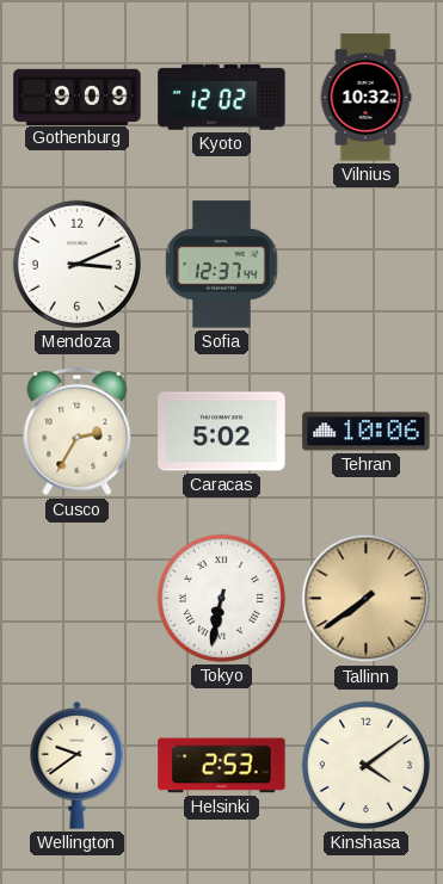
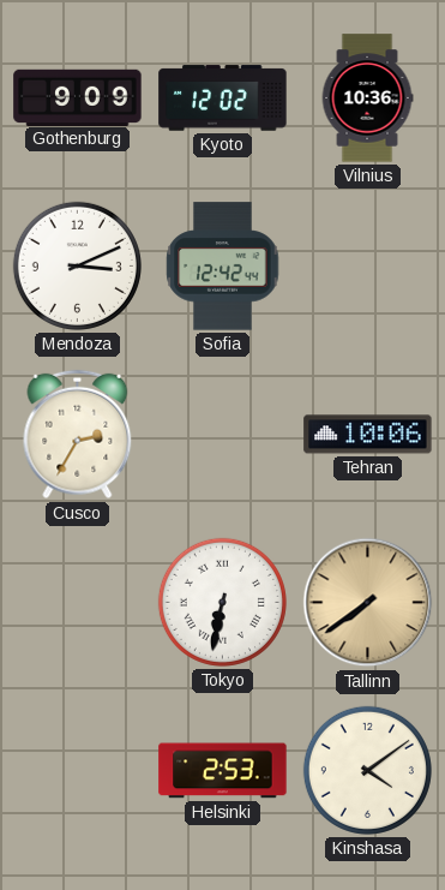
Vilnius: 10:32 -> 10:36 (367, 98)
Sofia: 12:37 -> 12:42 (223, 267)
Caracas: 5:02 -> none (222, 432)
Wellington: 9:39 -> none (78, 765)
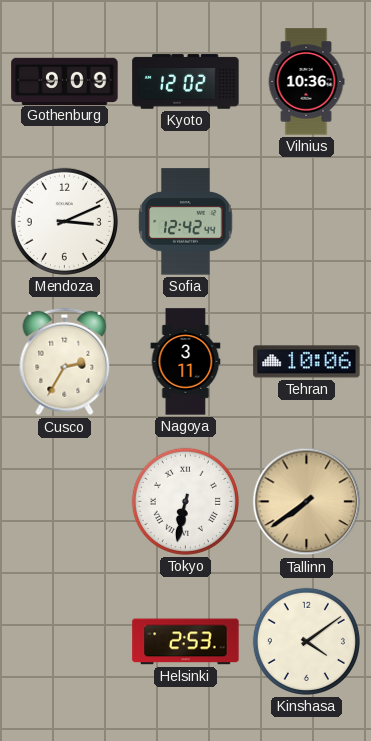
Nagoya: none -> 3:11 (186, 362)
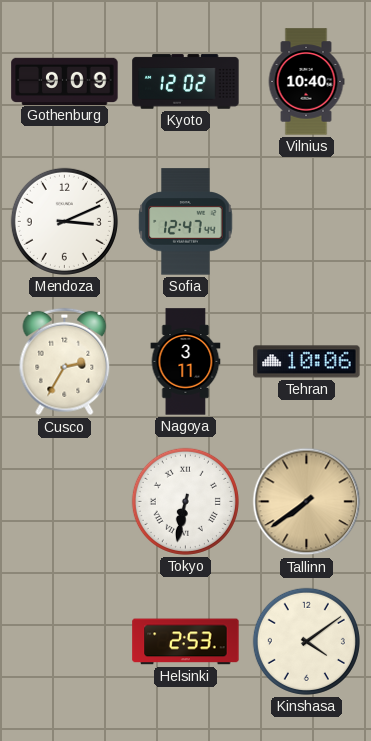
Vilnius: 10:36 -> 10:40 (306, 82)
Sofia: 12:42 -> 12:47 (186, 222)
